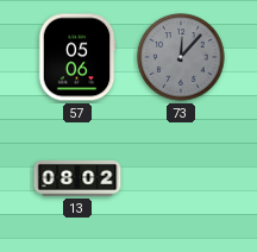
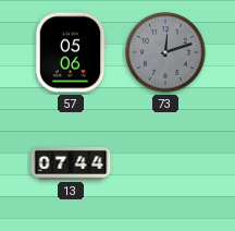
73: 12:07 -> 12:12 (165, 52)
13: 08:02 -> 07:44 (71, 163)
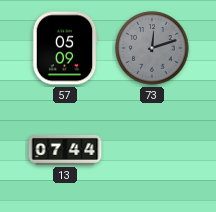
57: 05:06 -> 05:09 (65, 48)
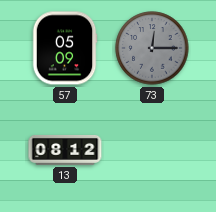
73: 12:12 -> 12:15 (152, 48)
13: 07:44 -> 08:12 (65, 150)
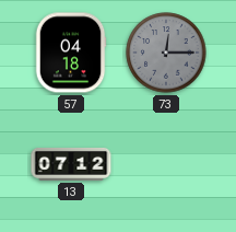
57: 05:09 -> 04:18 (71, 53)
13: 08:12 -> 07:12 (71, 164)
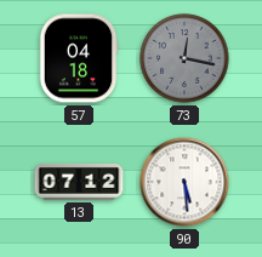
73: 12:15 -> 12:17 (184, 58)
90: none -> 5:29 (184, 182)
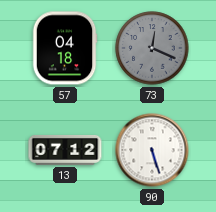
73: 12:17 -> 12:19 (152, 48)
90: 5:29 -> 5:27 (152, 150)
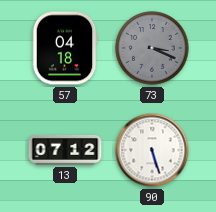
73: 12:19 -> 3:19 (152, 48)
